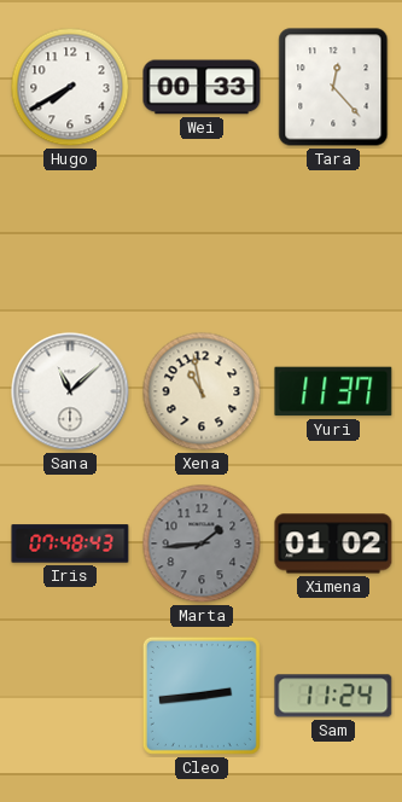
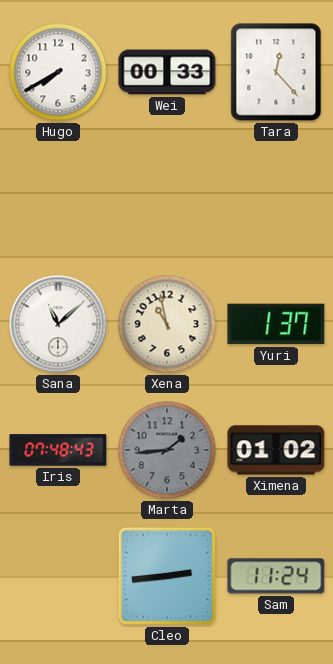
Yuri: 11:37 -> 1:37 (276, 324)
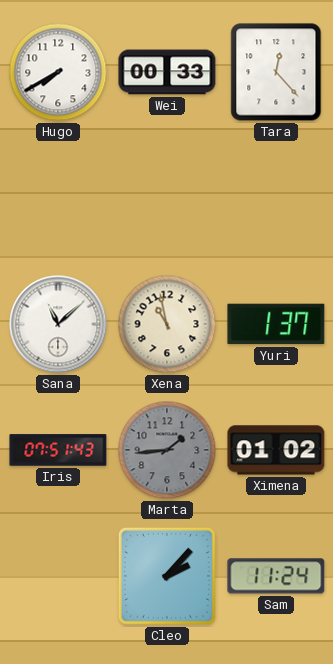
Iris: 07:48 -> 07:51 (58, 450)
Cleo: 2:44 -> 2:07 (167, 576)
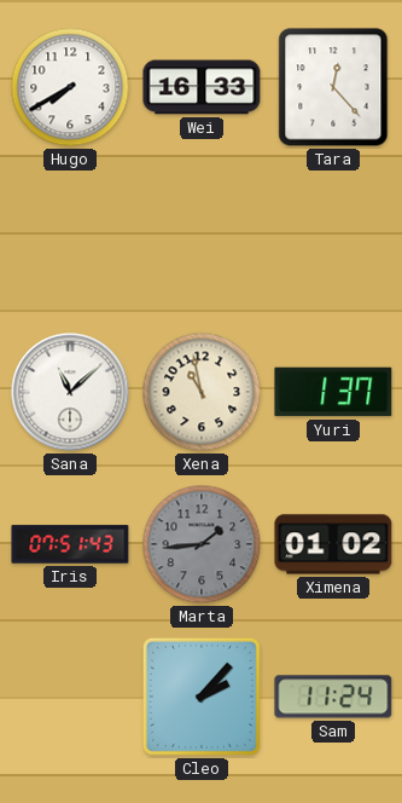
Wei: 00:33 -> 16:33 (202, 87)
